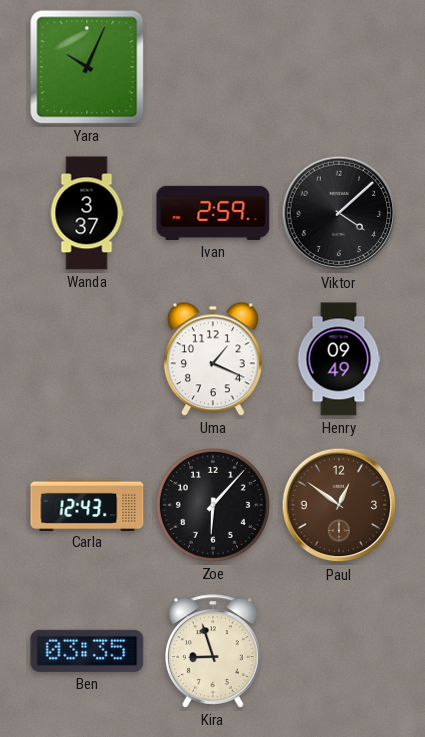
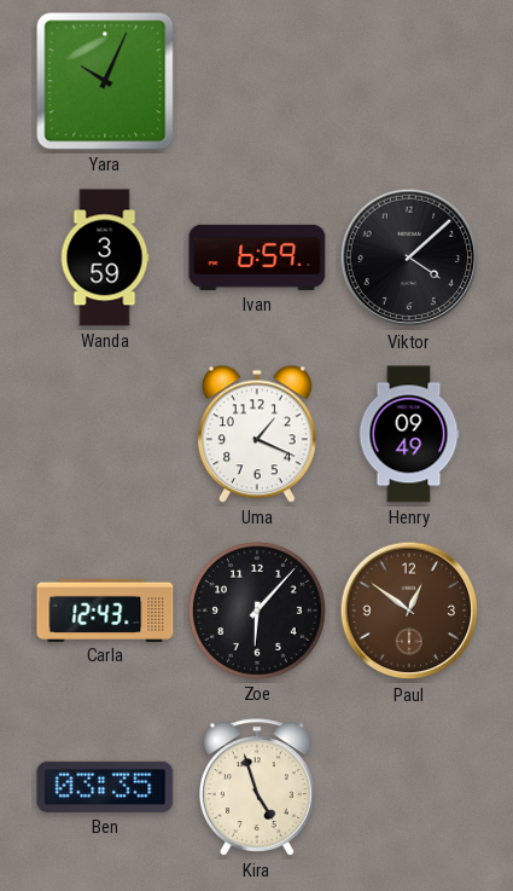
Wanda: 3:37 -> 3:59 (105, 258)
Ivan: 2:59 -> 6:59 (257, 258)
Kira: 8:57 -> 4:57 (257, 787)
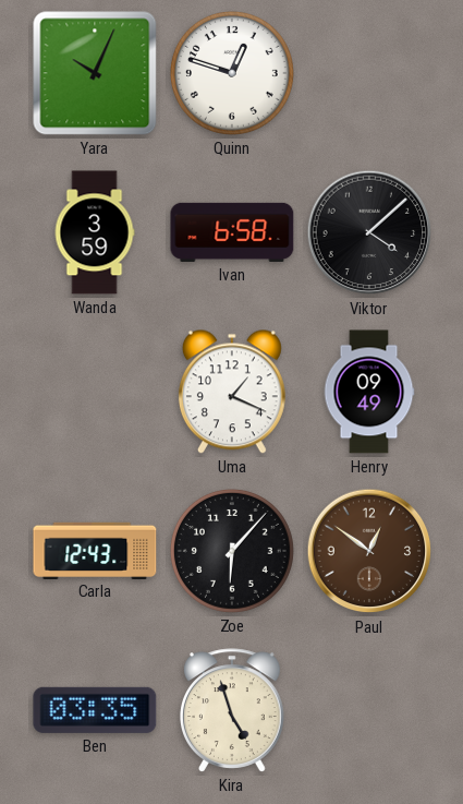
Quinn: none -> 12:48 (232, 73)
Ivan: 6:59 -> 6:58 (232, 232)
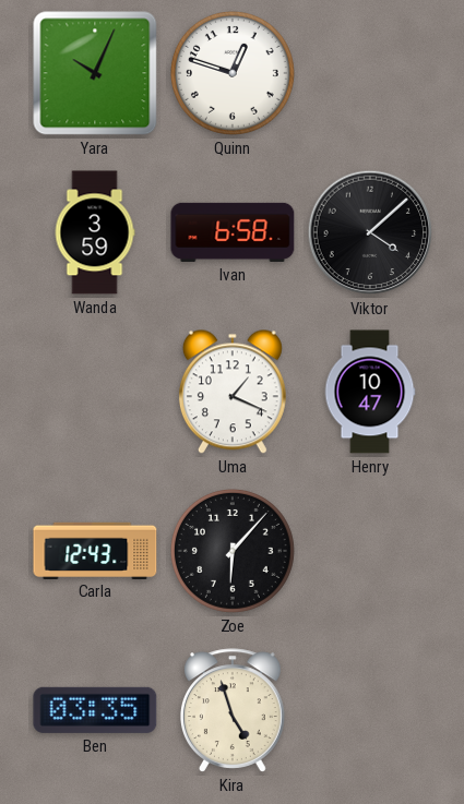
Henry: 09:49 -> 10:47 (370, 392)
Paul: 12:51 -> none (369, 551)
